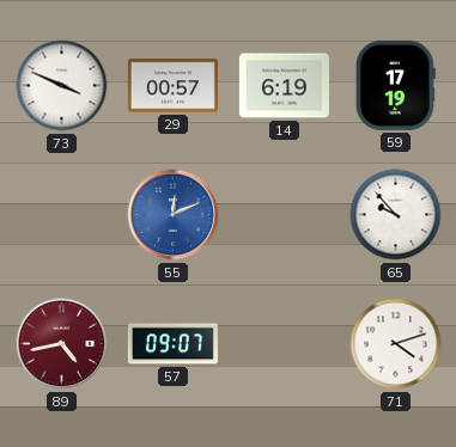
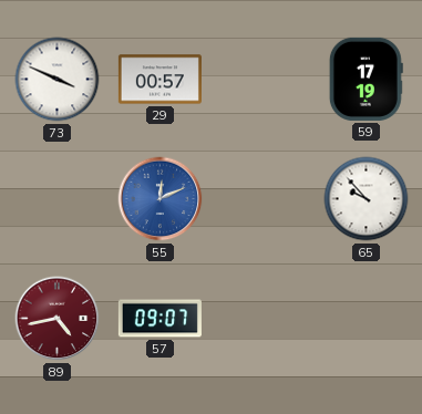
14: 6:19 -> none (284, 86)
71: 4:12 -> none (396, 344)
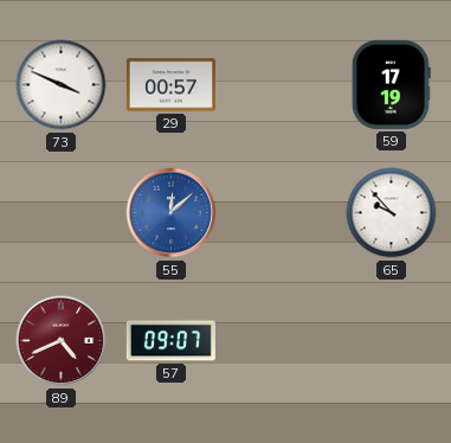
55: 12:11 -> 12:08 (172, 213)
89: 4:43 -> 4:41 (62, 341)
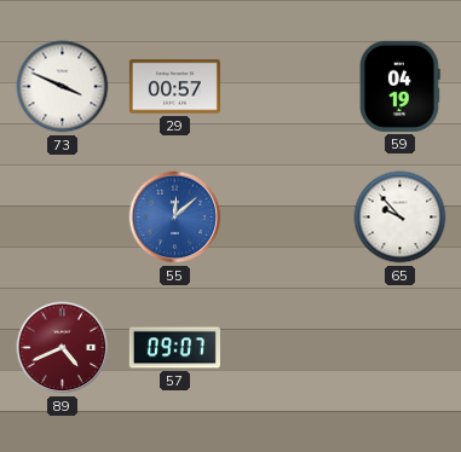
59: 17:19 -> 04:19 (399, 86)
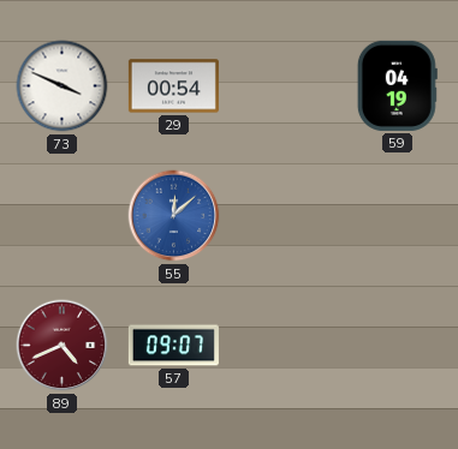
29: 00:57 -> 00:54 (173, 86)
65: 9:53 -> none (401, 218)
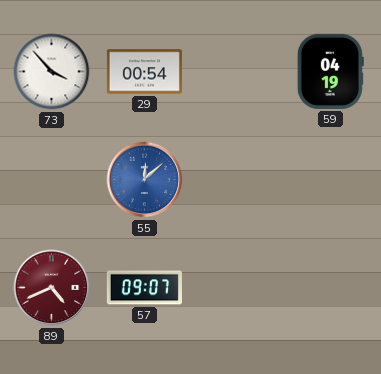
73: 3:49 -> 3:53 (52, 72)
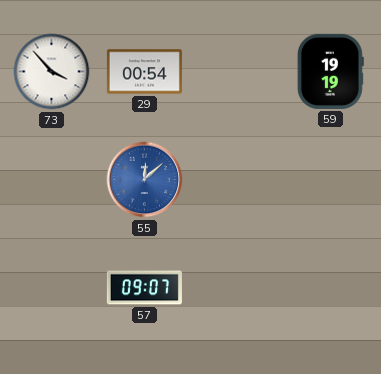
59: 04:19 -> 19:19 (330, 71)
89: 4:41 -> none (52, 288)
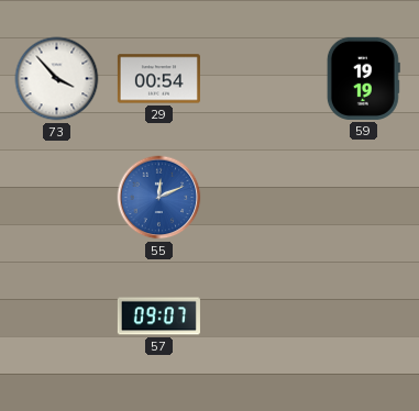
55: 12:08 -> 12:11 (159, 198)
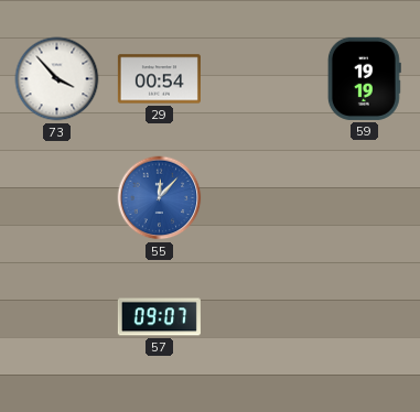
55: 12:11 -> 12:07 (160, 198)
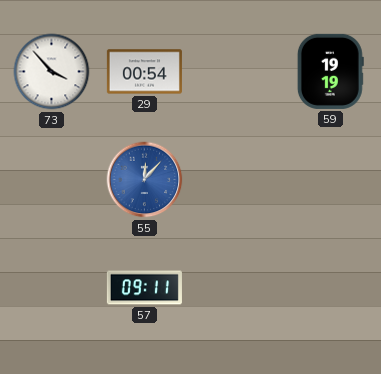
57: 09:07 -> 09:11 (144, 288)
